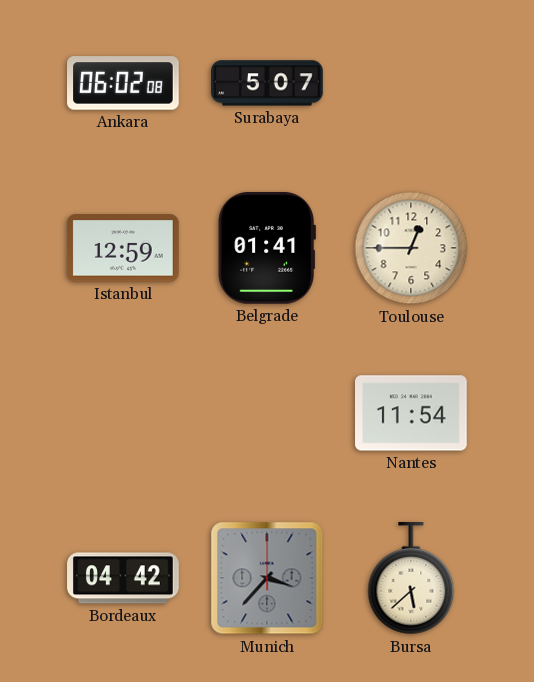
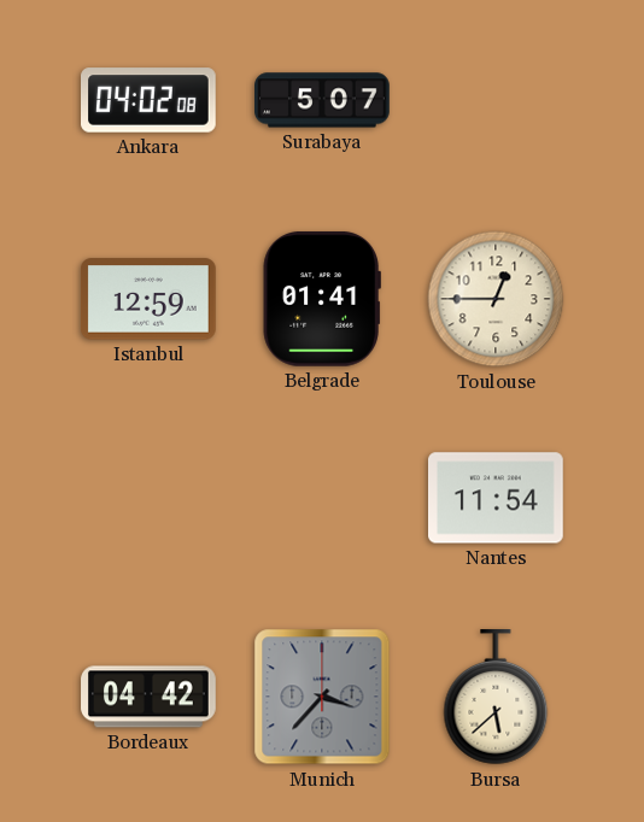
Ankara: 06:02 -> 04:02 (150, 100)
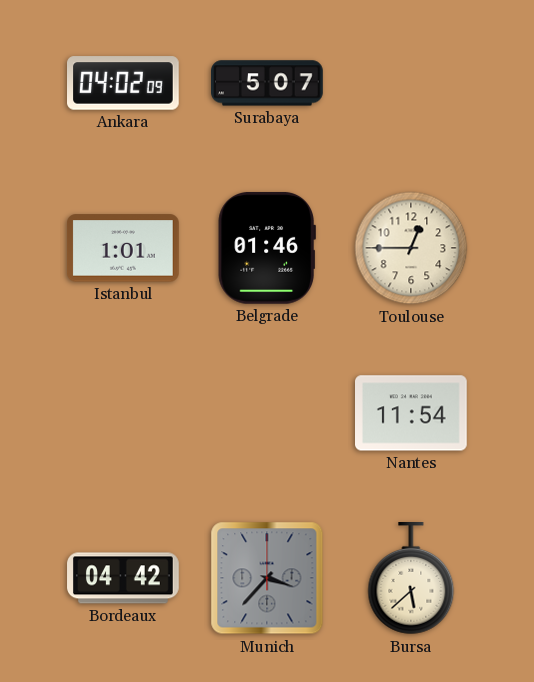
Ankara: 04:02:08 -> 04:02:09 (124, 83)
Istanbul: 12:59 -> 1:01 (124, 248)
Belgrade: 01:41 -> 01:46 (267, 248)
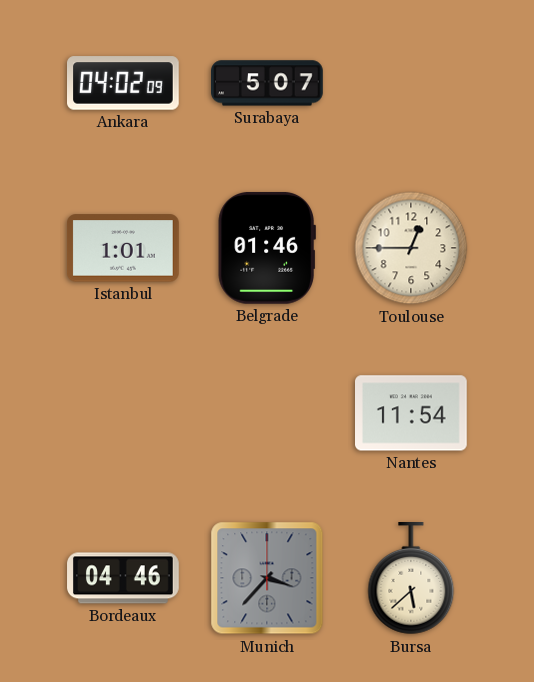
Bordeaux: 04:42 -> 04:46 (123, 578)
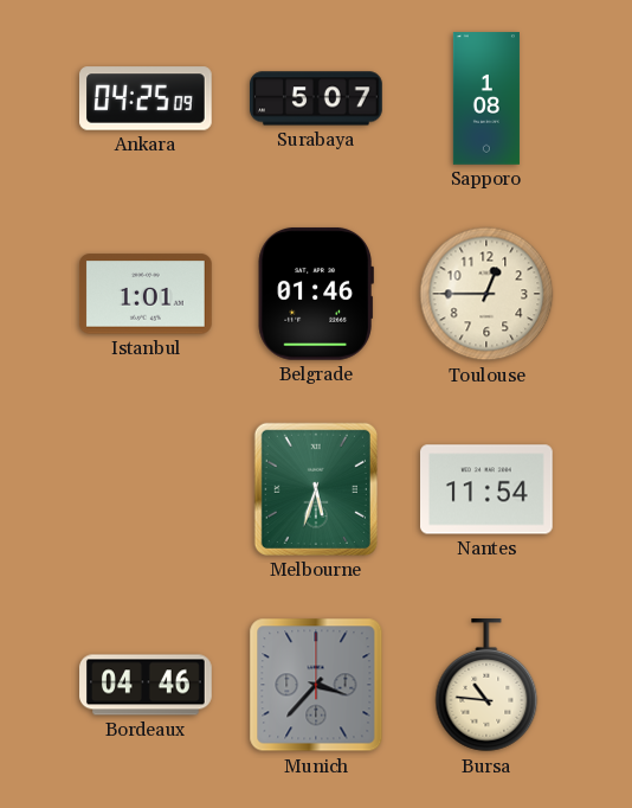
Ankara: 04:02 -> 04:25 (147, 98)
Sapporo: none -> 1:08 (486, 98)
Melbourne: none -> 5:33 (316, 489)
Bursa: 5:38 -> 10:46 (486, 686)
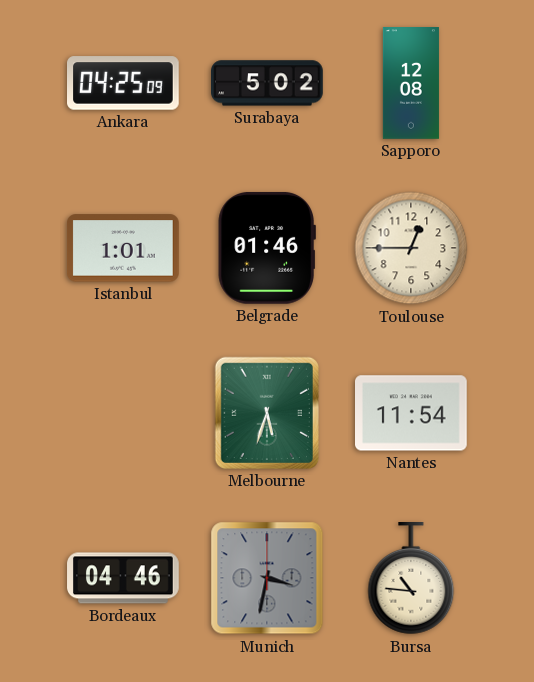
Surabaya: 5:07 -> 5:02 (268, 83)
Sapporo: 1:08 -> 12:08 (411, 83)
Munich: 3:37 -> 3:32 (267, 578)
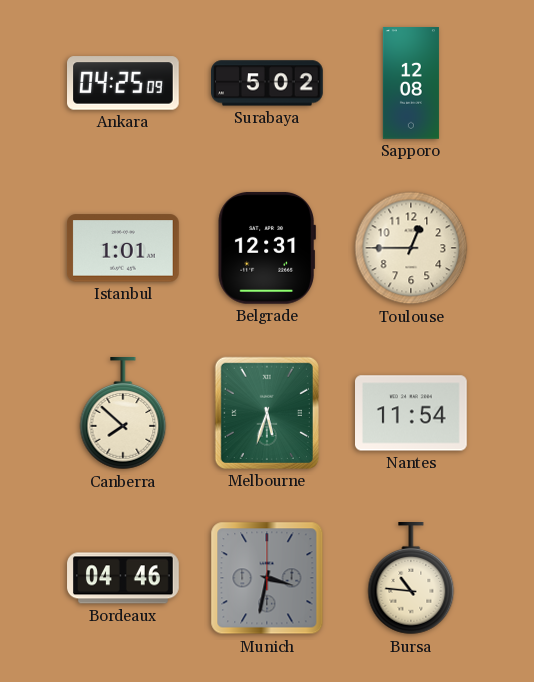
Belgrade: 01:46 -> 12:31 (267, 248)
Canberra: none -> 7:52 (123, 414)
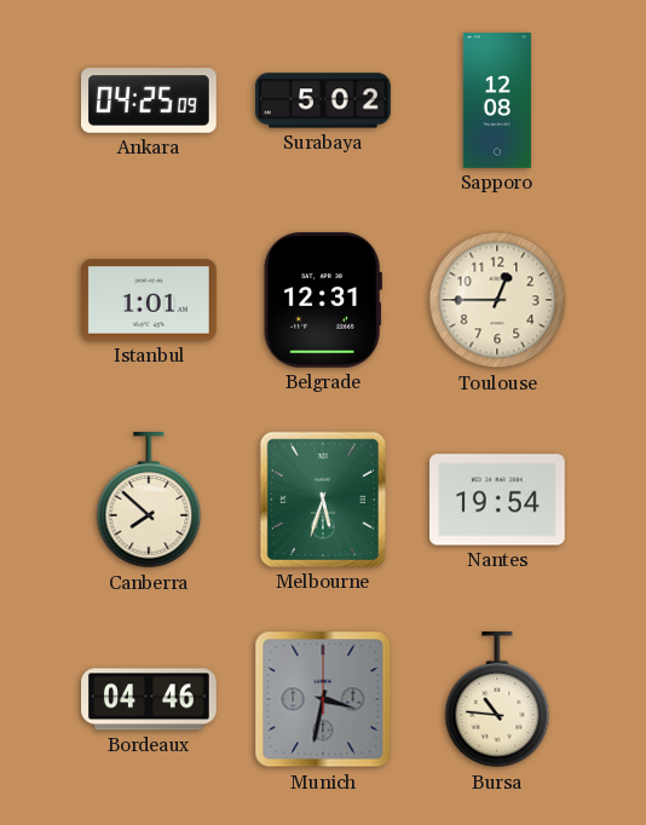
Nantes: 11:54 -> 19:54 (498, 500)
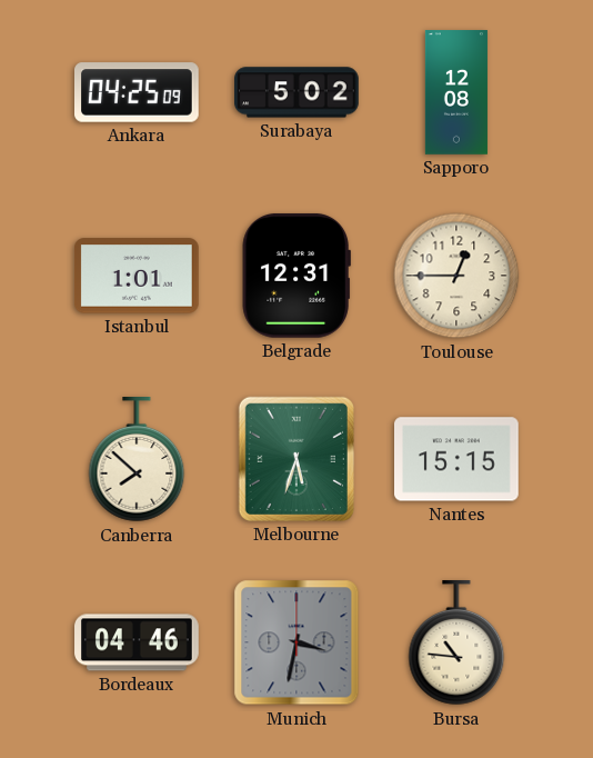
Nantes: 19:54 -> 15:15 (458, 459)
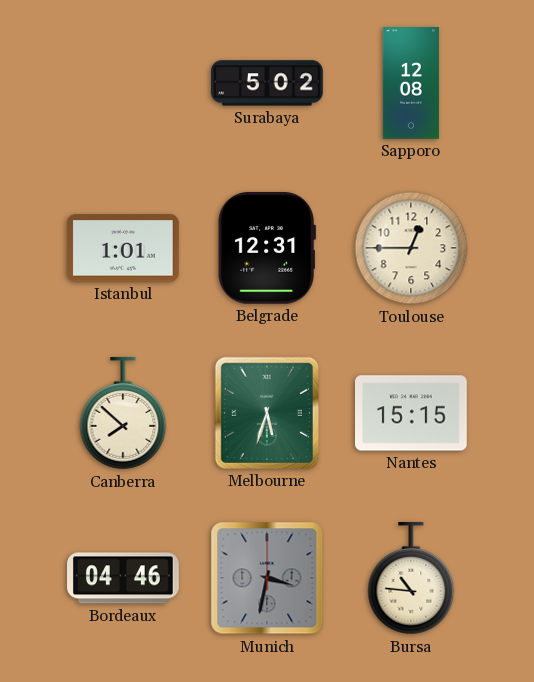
Ankara: 04:25 -> none (138, 92)
